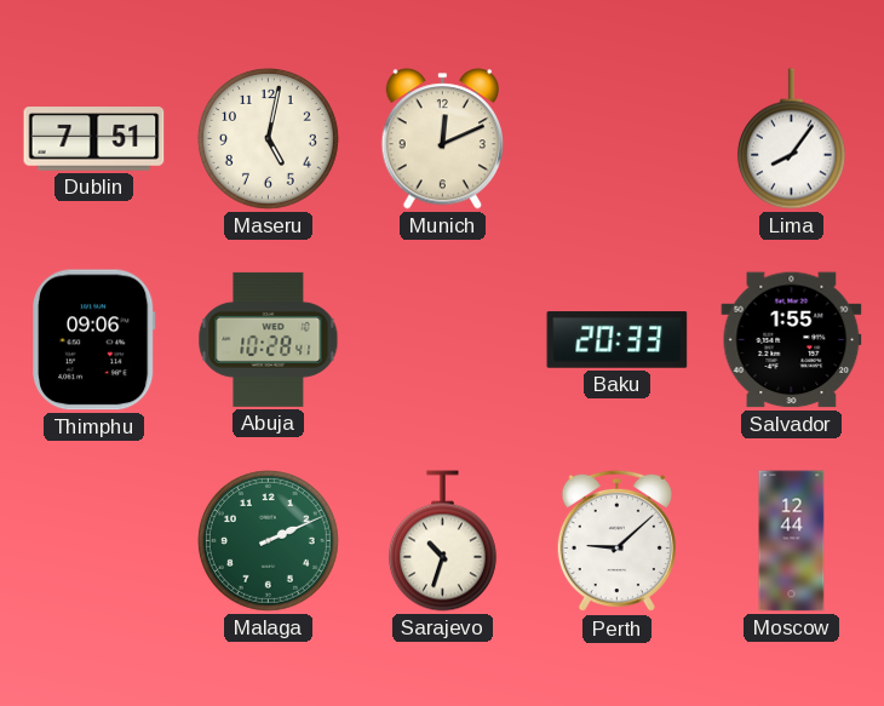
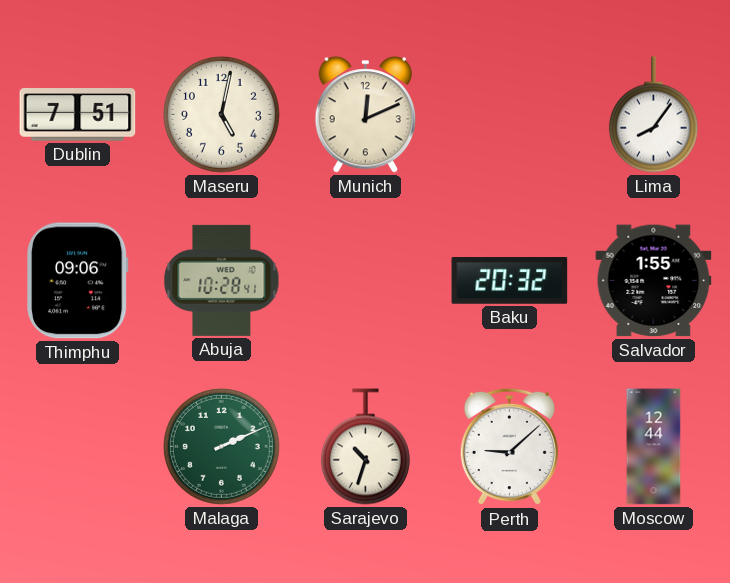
Baku: 20:33 -> 20:32 (510, 281)
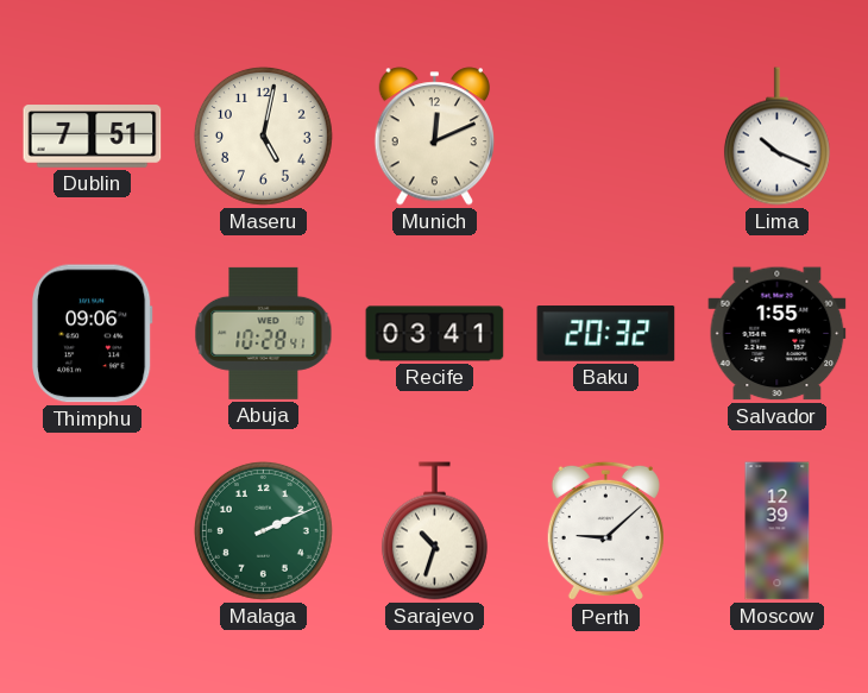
Lima: 8:06 -> 10:19 (776, 137)
Recife: none -> 03:41 (435, 334)
Moscow: 12:44 -> 12:39 (778, 531)
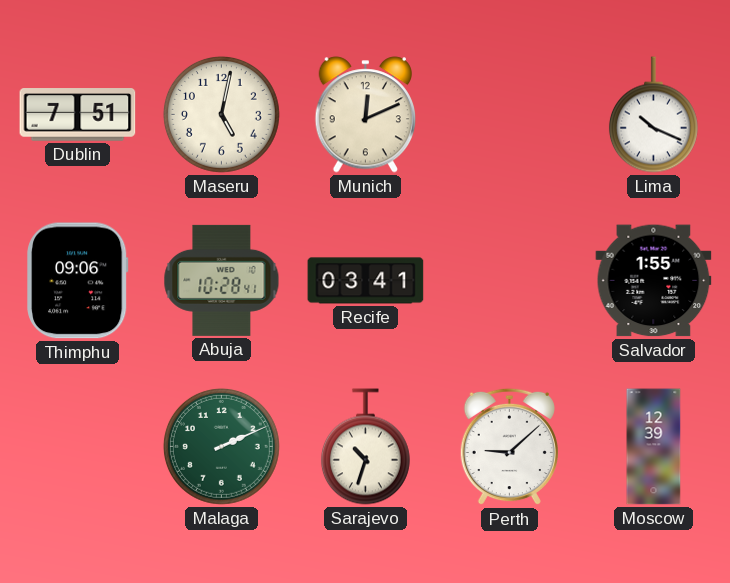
Baku: 20:32 -> none (606, 334)
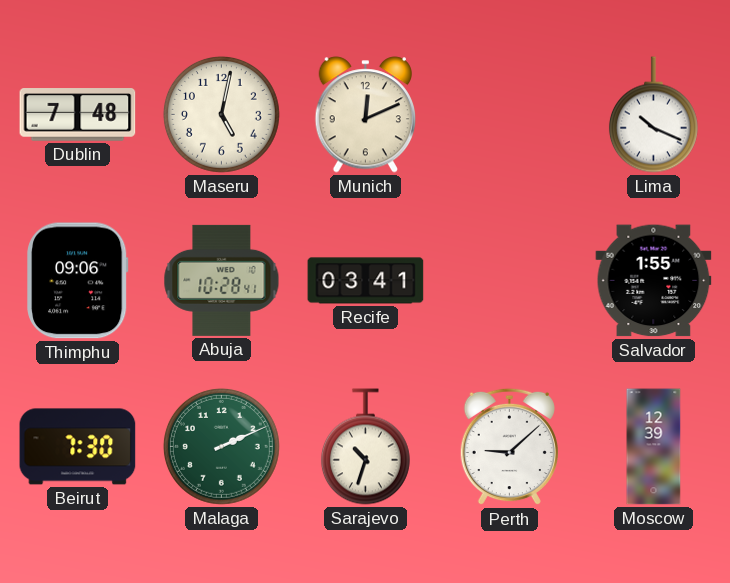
Dublin: 7:51 -> 7:48 (78, 115)
Beirut: none -> 7:30 (78, 447)
